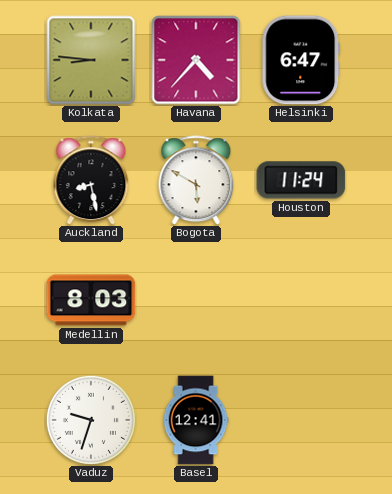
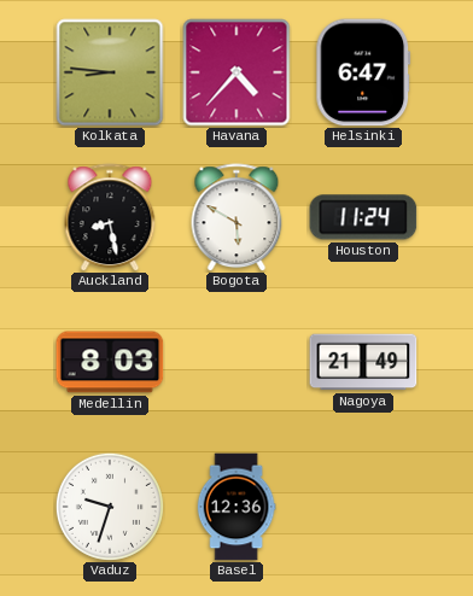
Nagoya: none -> 21:49 (363, 362)
Basel: 12:41 -> 12:36 (237, 507)
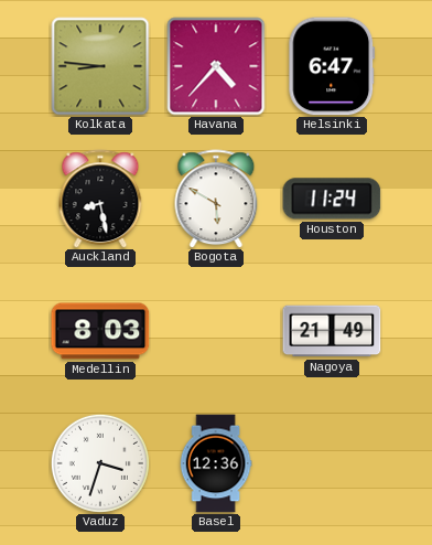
Vaduz: 9:33 -> 3:33 (100, 463)
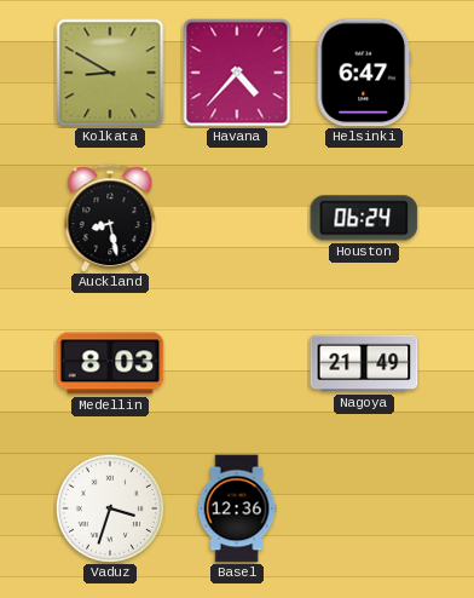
Kolkata: 8:46 -> 8:50 (110, 73)
Bogota: 5:50 -> none (216, 199)
Houston: 11:24 -> 06:24 (364, 218)
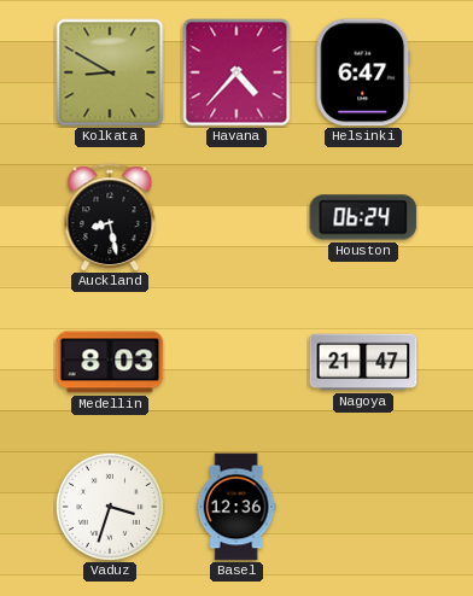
Nagoya: 21:49 -> 21:47 (363, 362)
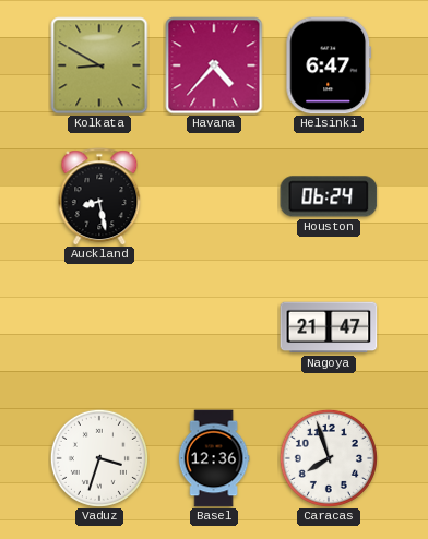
Medellin: 8:03 -> none (110, 362)
Caracas: none -> 7:57 (329, 458)
